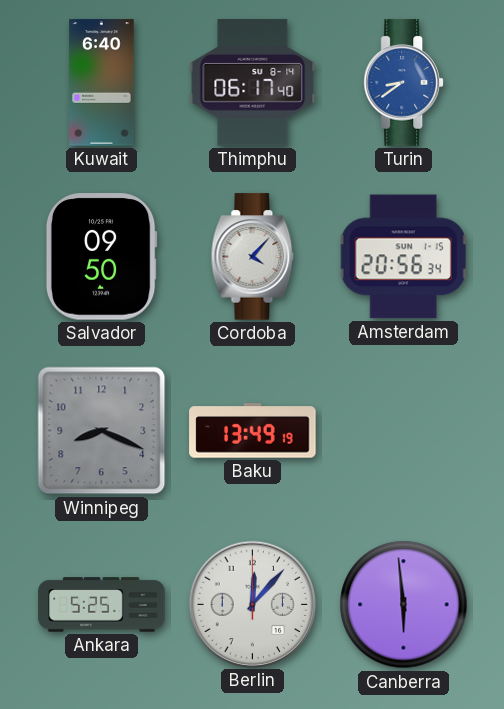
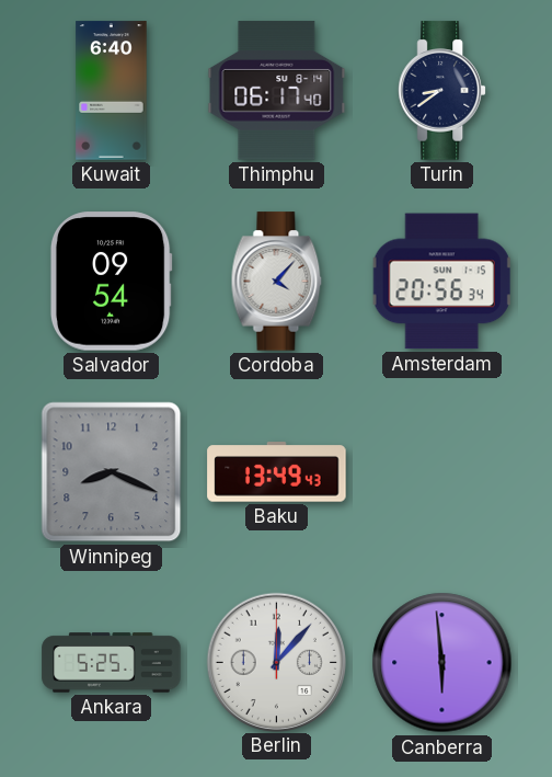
Turin dial: blue -> navy (441, 91)
Salvador: 09:50 -> 09:54 (111, 282)
Baku: 13:49:19 -> 13:49:43 (277, 472)
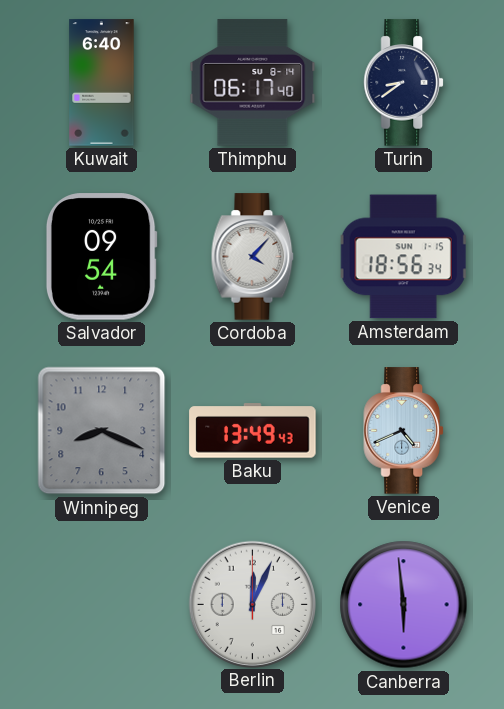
Amsterdam: 20:56 -> 18:56 (403, 257)
Venice: none -> 4:41 (403, 431)
Ankara: 5:25 -> none (112, 663)
Berlin: 12:07 -> 12:04 (252, 604)
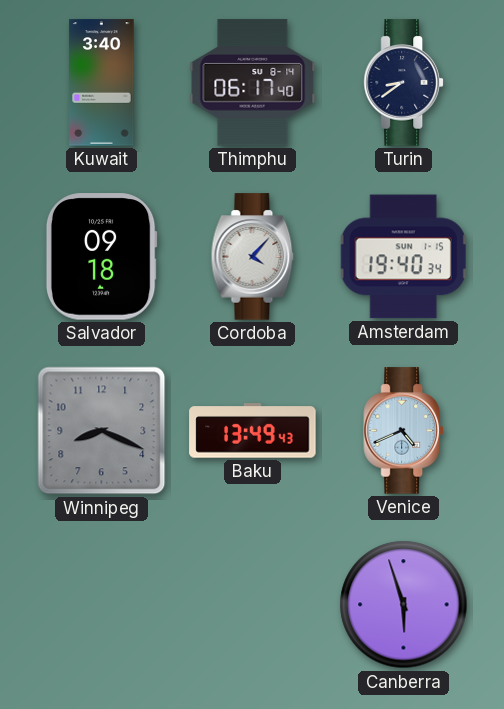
Kuwait: 6:40 -> 3:40 (102, 83)
Salvador: 09:54 -> 09:18 (101, 257)
Amsterdam: 18:56 -> 19:40 (403, 257)
Berlin: 12:04 -> none (252, 604)
Canberra: 5:59 -> 5:57 (404, 605)
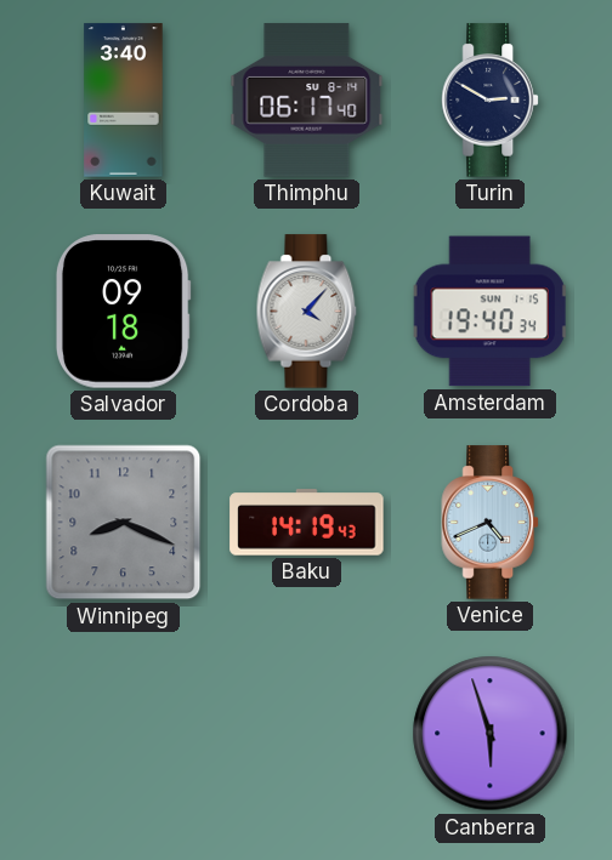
Turin: 8:39 -> 2:50 (489, 101)
Baku: 13:49 -> 14:19 (307, 523)
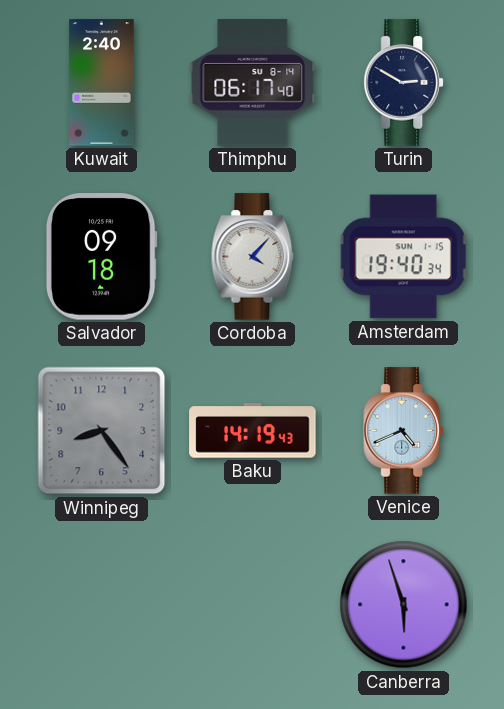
Kuwait: 3:40 -> 2:40 (102, 83)
Winnipeg: 8:19 -> 8:24 (102, 431)
